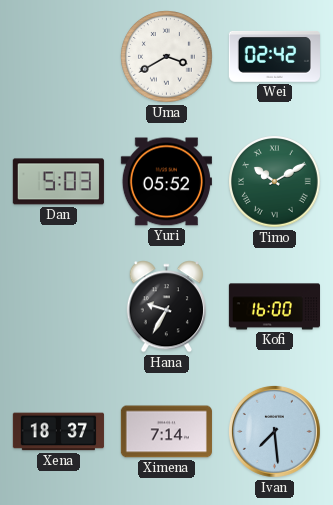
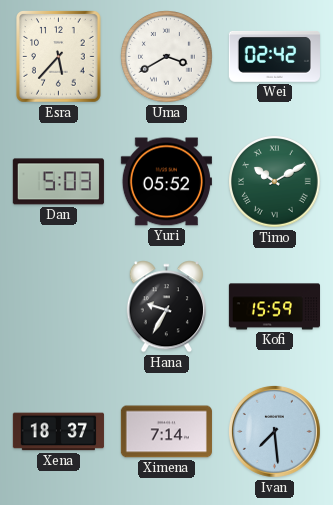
Esra: none -> 5:37 (59, 57)
Kofi: 16:00 -> 15:59 (274, 307)
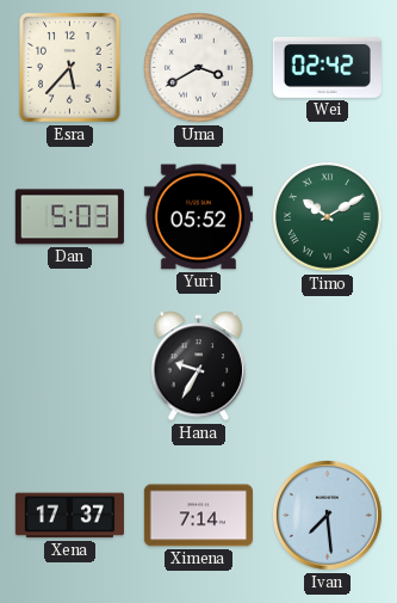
Kofi: 15:59 -> none (274, 307)
Xena: 18:37 -> 17:37 (69, 516)
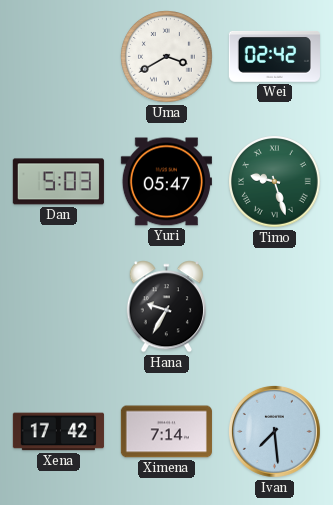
Esra: 5:37 -> none (70, 68)
Yuri: 05:52 -> 05:47 (166, 182)
Timo: 10:10 -> 9:27 (275, 182)
Xena: 17:37 -> 17:42 (58, 432)
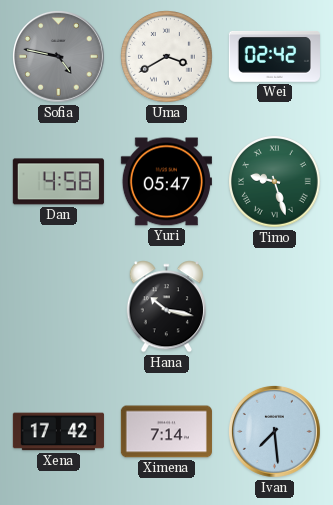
Sofia: none -> 4:47 (58, 56)
Dan: 5:03 -> 4:58 (58, 182)
Hana: 9:35 -> 10:17 (166, 307)
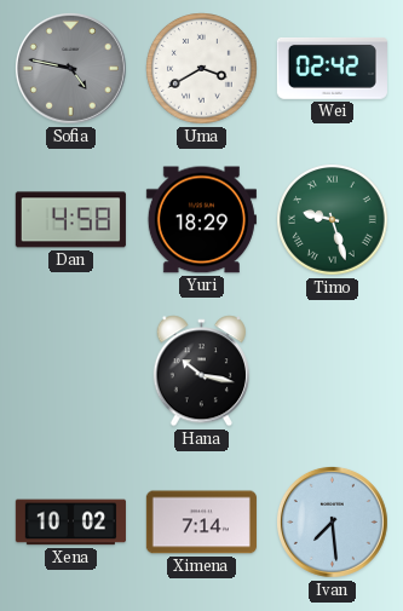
Yuri: 05:47 -> 18:29 (201, 220)
Xena: 17:42 -> 10:02 (70, 523)
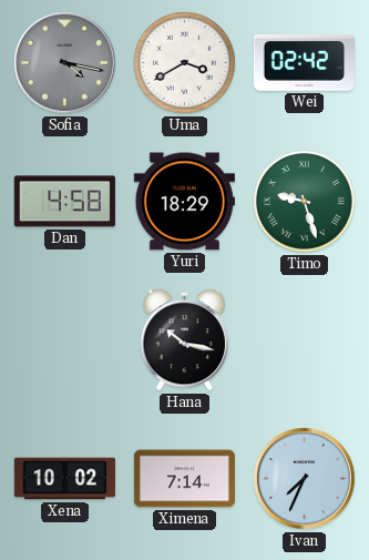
Sofia: 4:47 -> 4:17 (64, 62)
Ivan: 7:29 -> 7:34 (304, 478)
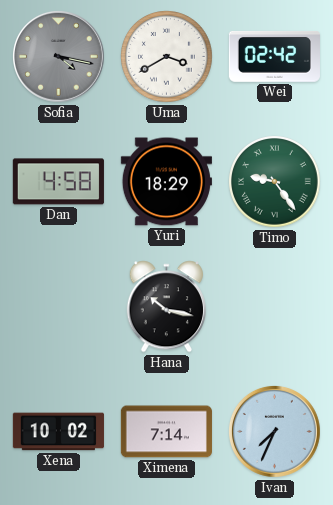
Timo: 9:27 -> 9:24 (275, 182)
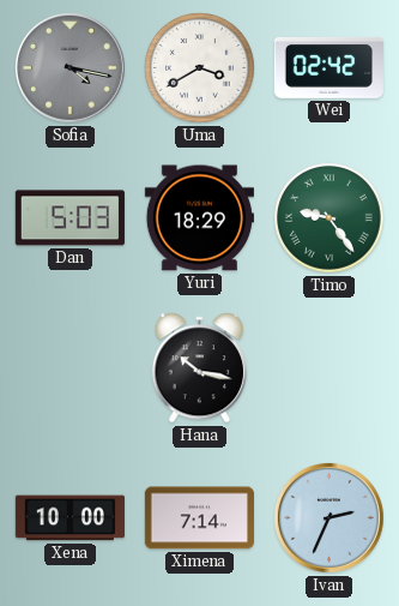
Dan: 4:58 -> 5:03 (69, 218)
Xena: 10:02 -> 10:00 (69, 518)
Ivan: 7:34 -> 2:34 (328, 517)
